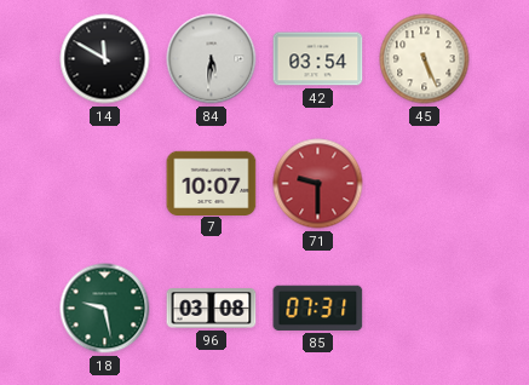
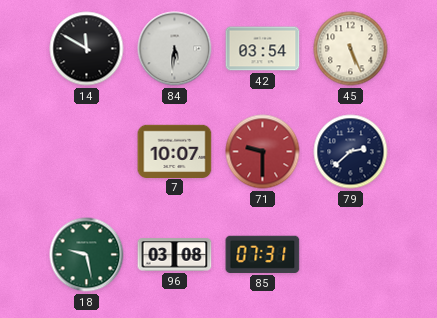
79: none -> 2:38 (351, 152)
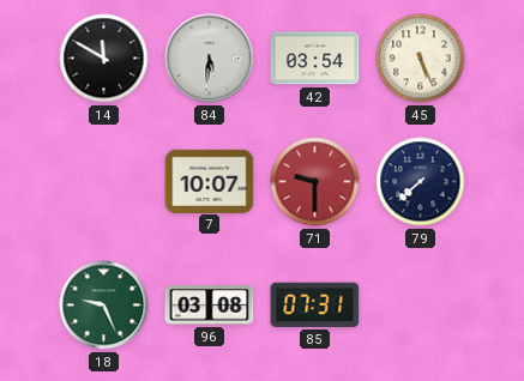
79: 2:38 -> 7:38 (421, 182)
18: 9:28 -> 9:26 (104, 306)
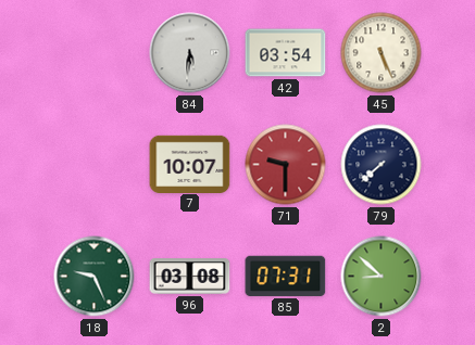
14: 11:50 -> none (104, 59)
2: none -> 8:52 (382, 277)
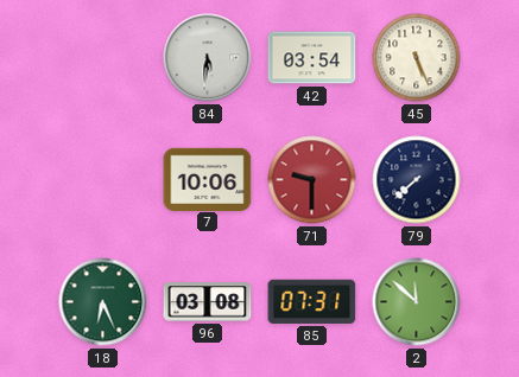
7: 10:07 -> 10:06 (208, 179)
18: 9:26 -> 6:26 (103, 302)
2: 8:52 -> 11:52 (417, 302)
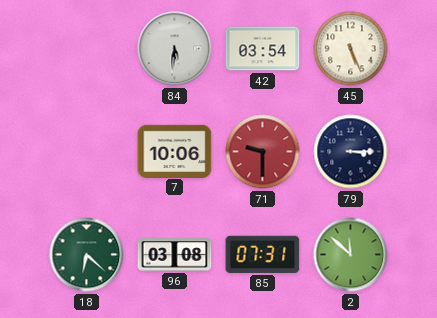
79: 7:38 -> 3:15 (351, 152)
18: 6:26 -> 6:22 (87, 255)
